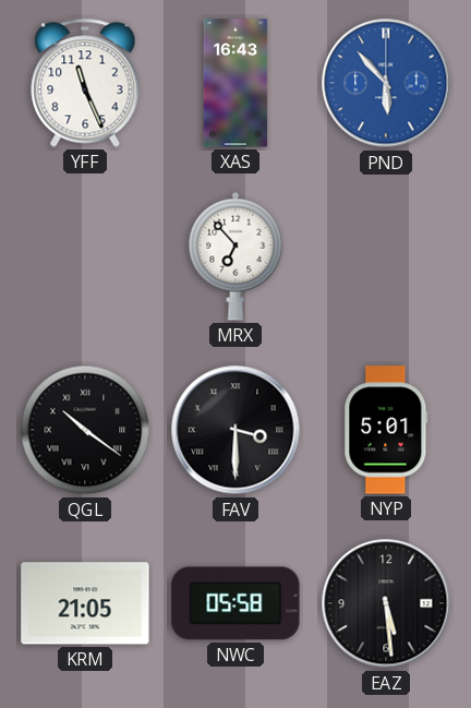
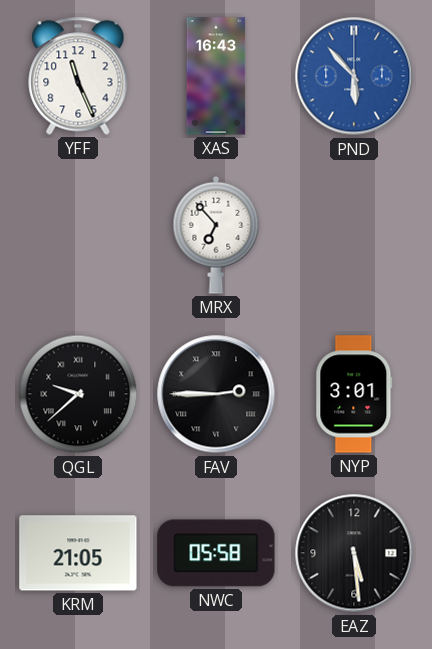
QGL: 10:21 -> 9:38 (78, 394)
FAV: 3:30 -> 2:45 (216, 394)
NYP: 5:01 -> 3:01 (354, 394)
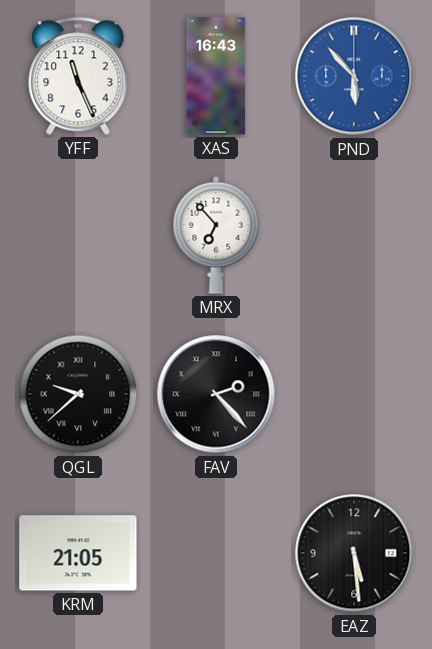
FAV: 2:45 -> 2:23 (216, 394)
NYP: 3:01 -> none (354, 394)
NWC: 05:58 -> none (216, 553)
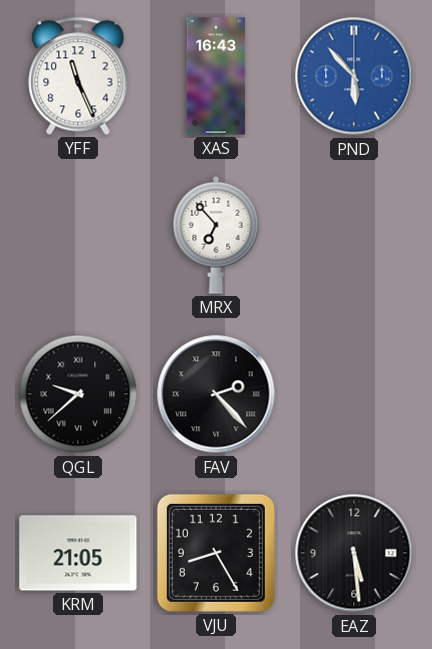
VJU: none -> 8:25 (216, 553)
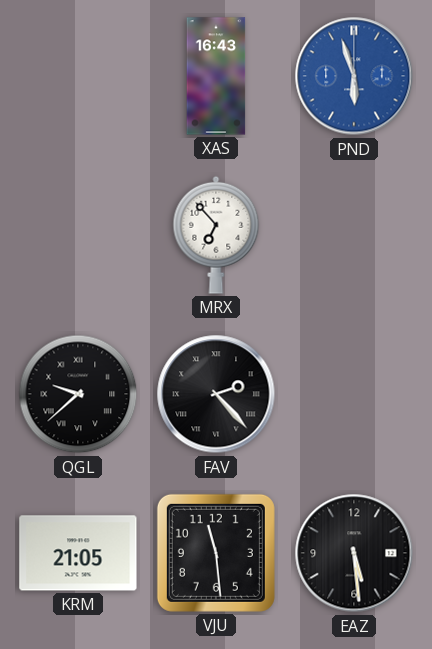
YFF: 11:26 -> none (78, 76)
PND: 5:53 -> 5:57 (354, 76)
VJU: 8:25 -> 11:29 (216, 553)
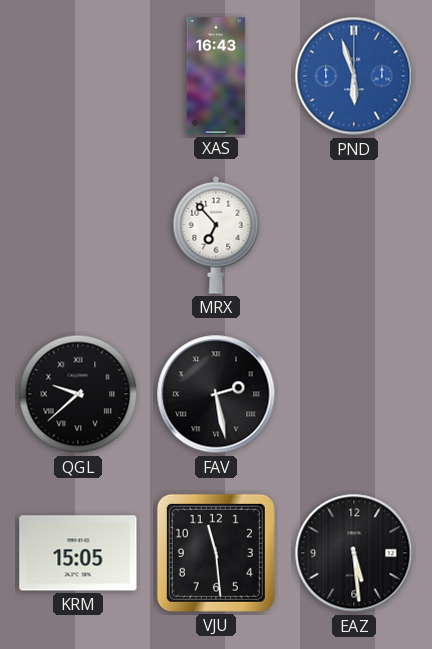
FAV: 2:23 -> 2:28 (216, 394)
KRM: 21:05 -> 15:05 (78, 553)
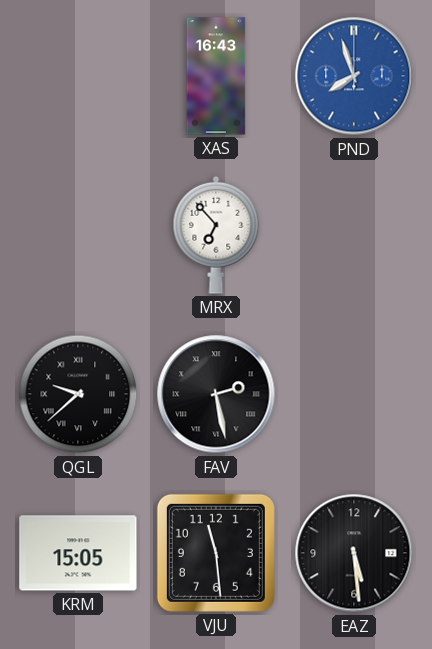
PND: 5:57 -> 7:57 (354, 76)
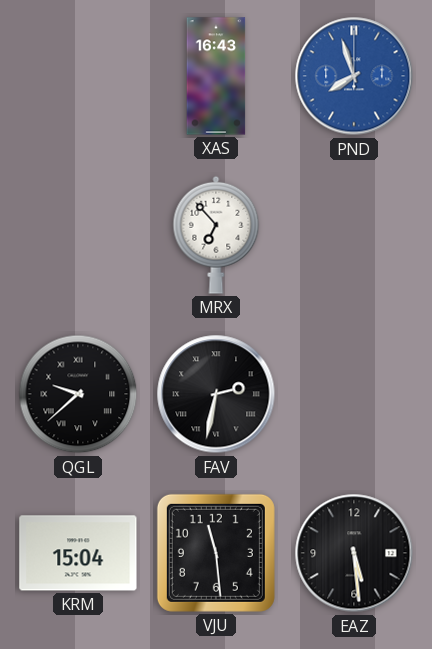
FAV: 2:28 -> 2:32 (216, 394)
KRM: 15:05 -> 15:04 (78, 553)
